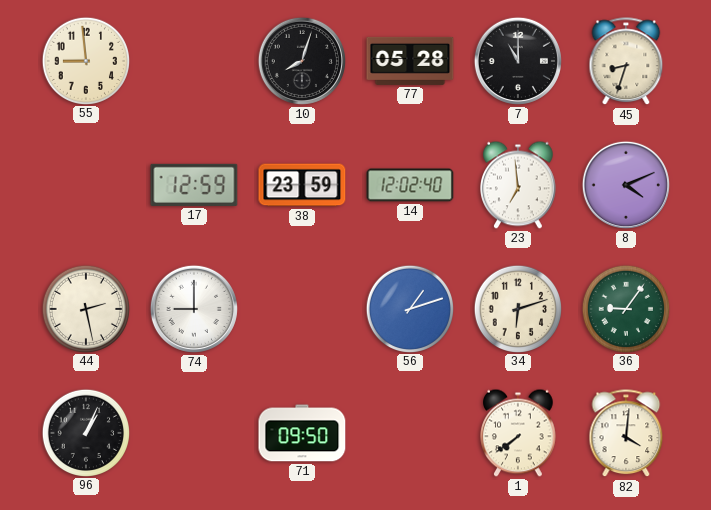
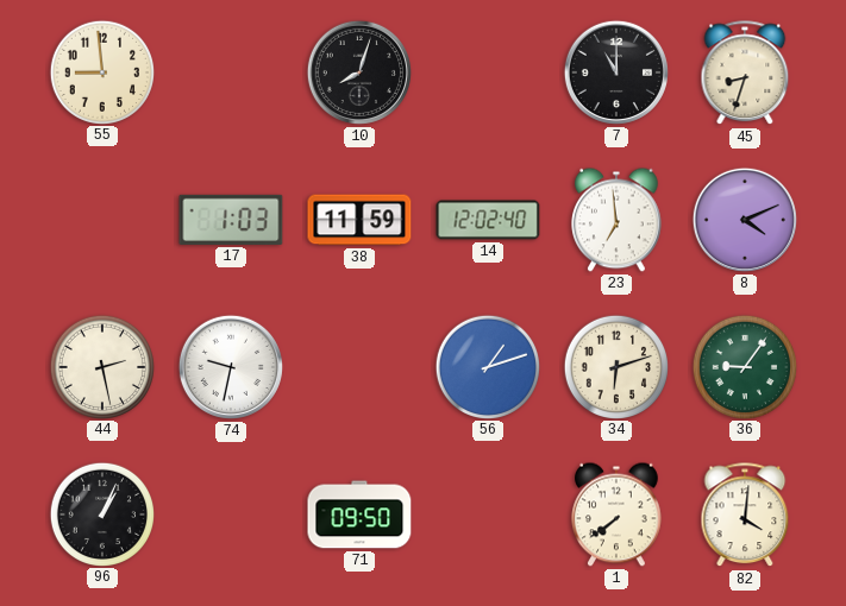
77: 05:28 -> none (410, 61)
17: 12:59 -> 1:03 (231, 220)
38: 23:59 -> 11:59 (359, 220)
74: 9:00 -> 9:32 (231, 367)
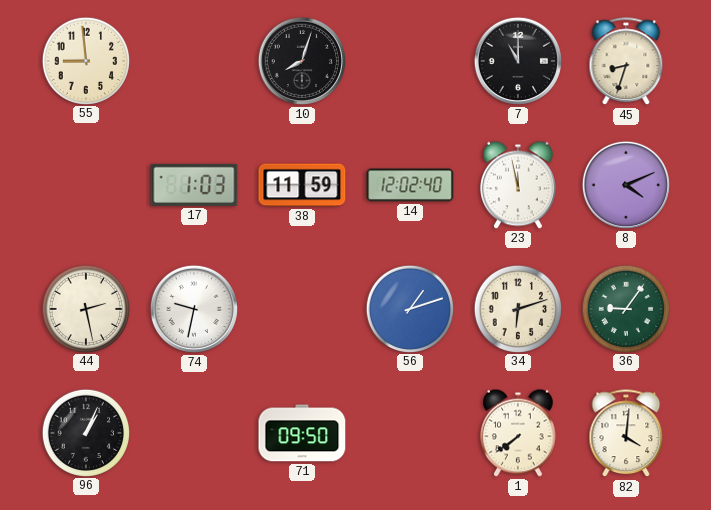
23: 6:59 -> 11:58 (519, 185)
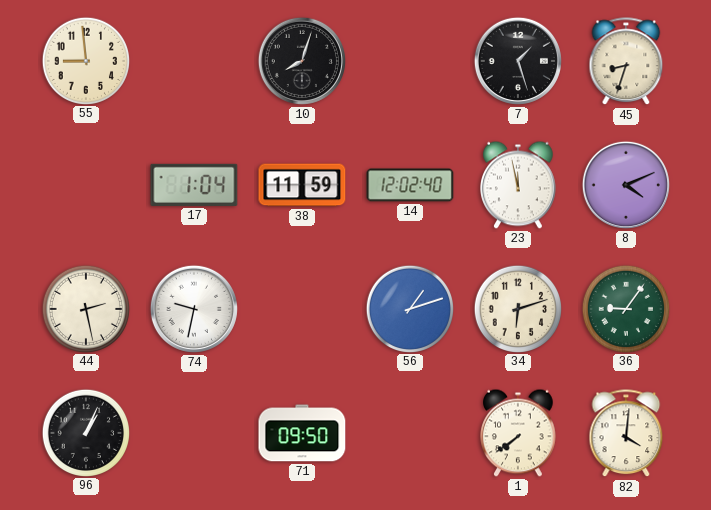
7: 11:00 -> 1:27 (518, 61)
17: 1:03 -> 1:04 (194, 185)
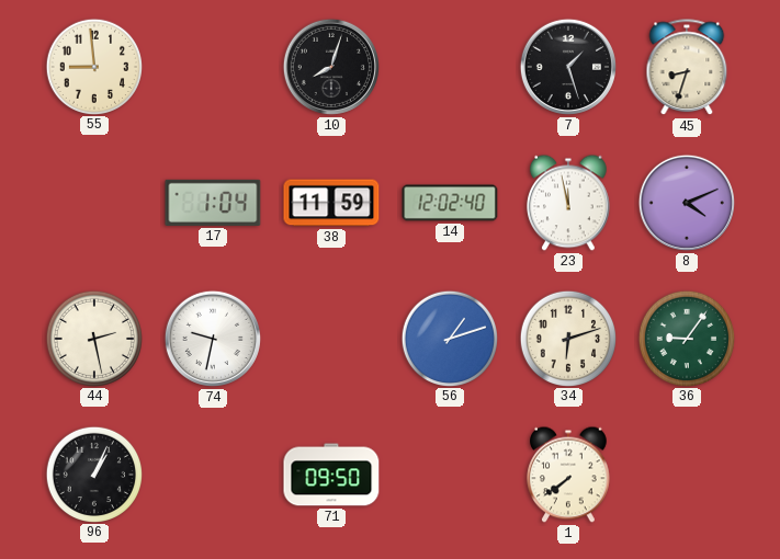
82: 4:01 -> none (626, 434)
